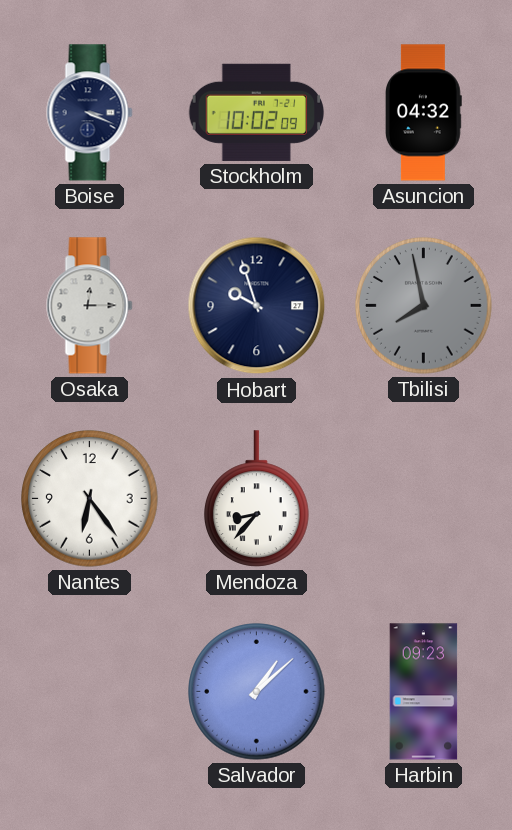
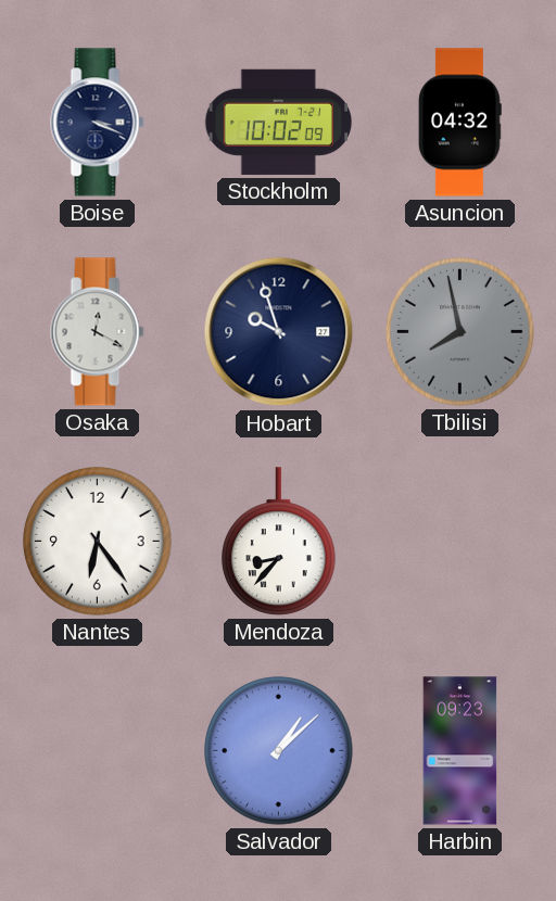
Osaka: 12:15 -> 12:20 (98, 332)
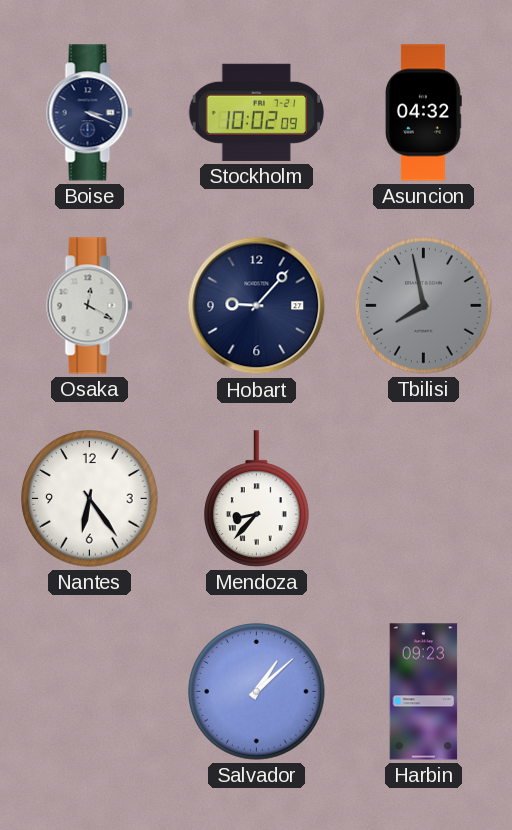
Hobart: 9:57 -> 9:07 (257, 306)
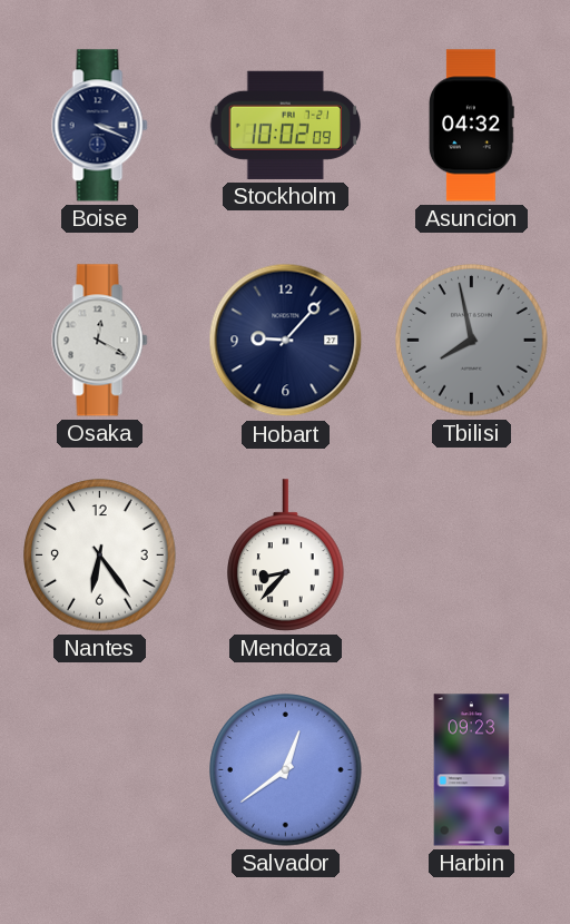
Salvador: 1:08 -> 12:39 (286, 770)
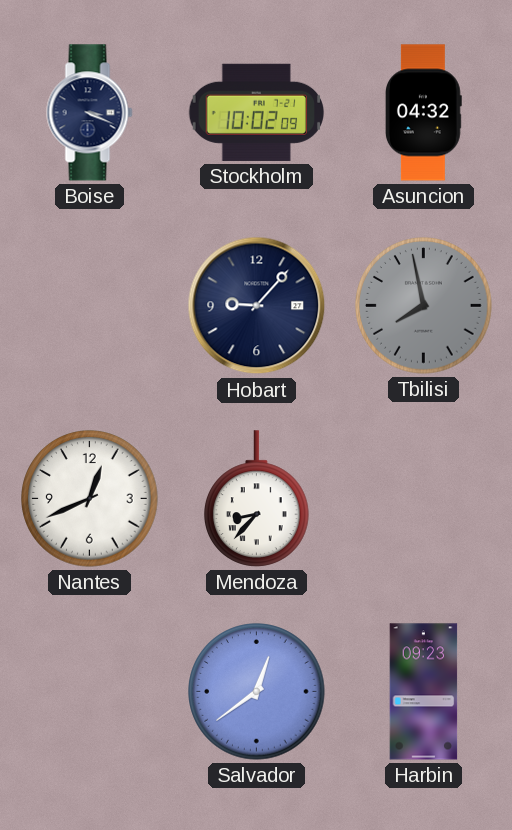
Osaka: 12:20 -> none (100, 341)
Nantes: 6:24 -> 12:41 (90, 499)
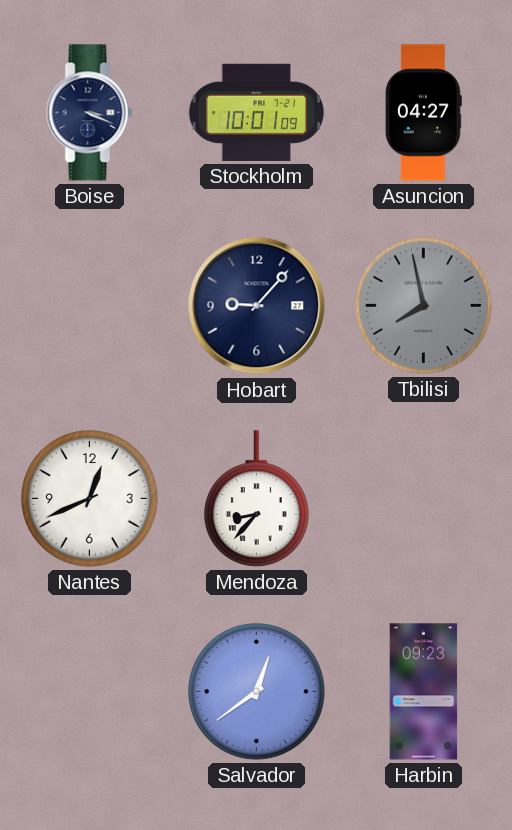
Stockholm: 10:02 -> 10:01 (256, 112)
Asuncion: 04:32 -> 04:27 (423, 113)
